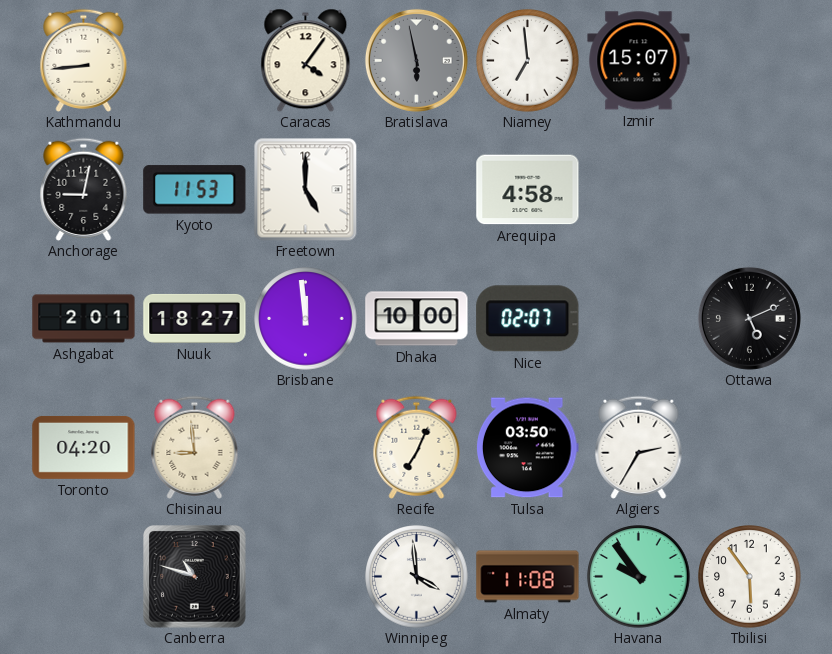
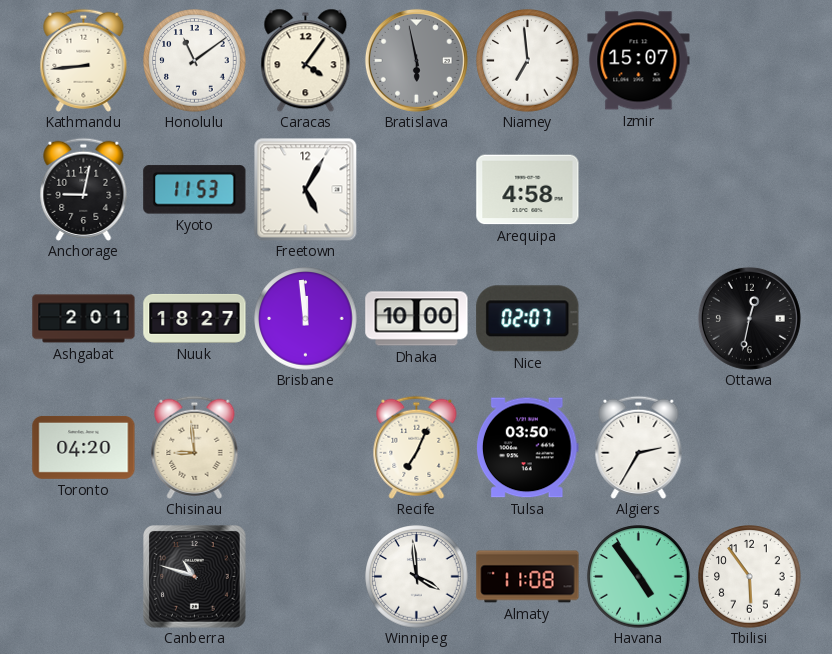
Honolulu: none -> 11:09 (195, 61)
Freetown: 5:00 -> 5:05 (305, 189)
Ottawa: 5:11 -> 12:32 (749, 318)
Havana: 9:54 -> 4:54 (639, 577)
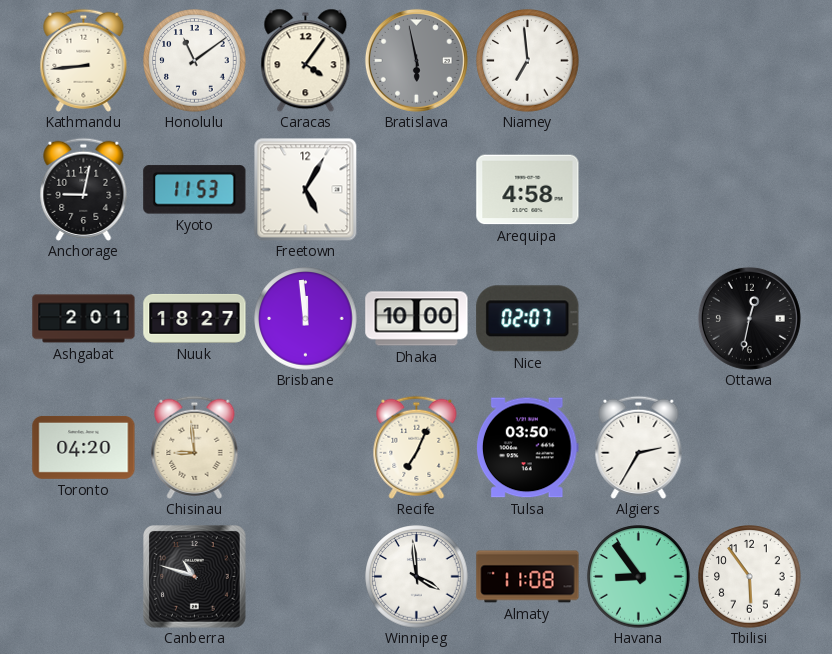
Izmir: 15:07 -> none (639, 61)
Havana: 4:54 -> 8:54 (639, 577)
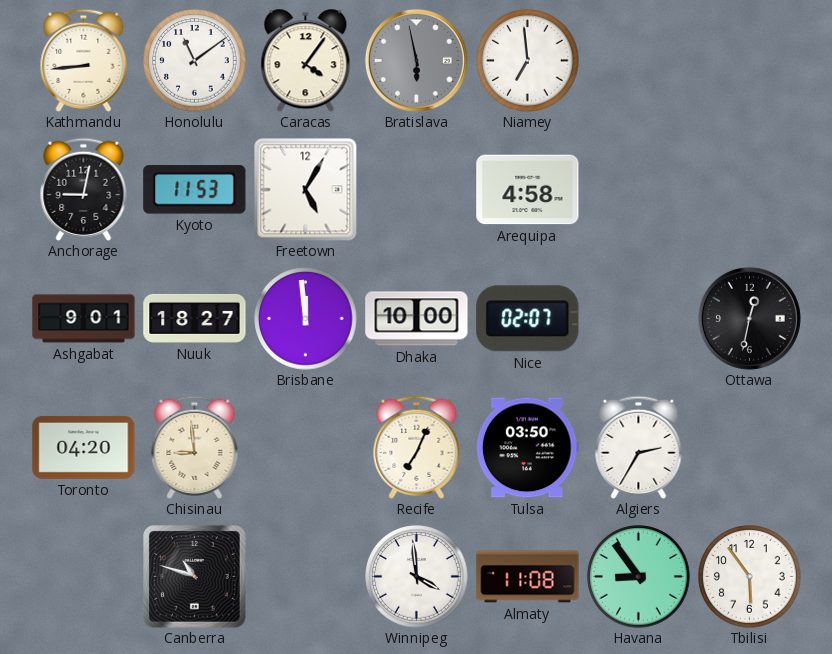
Ashgabat: 2:01 -> 9:01 (84, 319)
